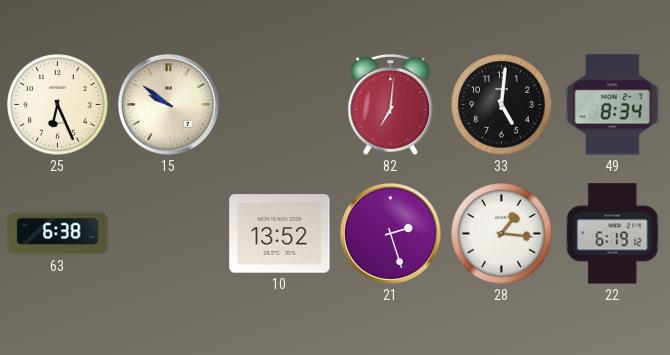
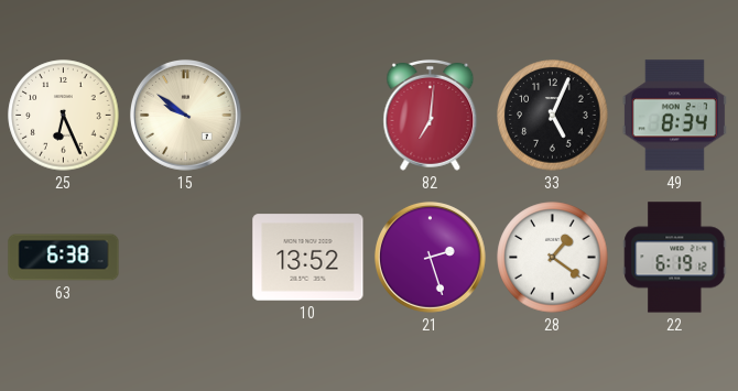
33: 5:01 -> 5:04 (553, 116)
28: 1:16 -> 1:21 (553, 258)
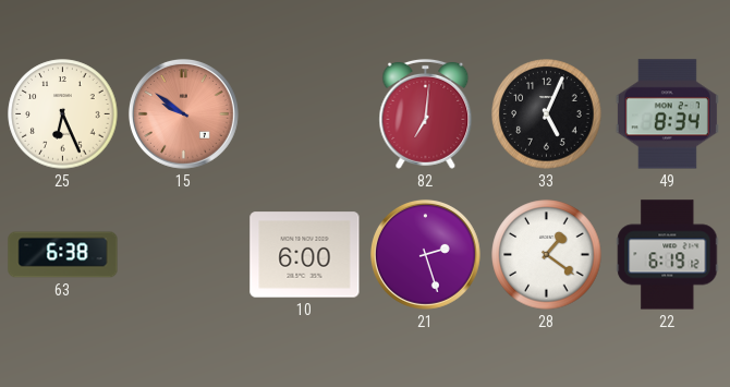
15 dial: cream -> salmon (183, 113)
10: 13:52 -> 6:00 (305, 255)
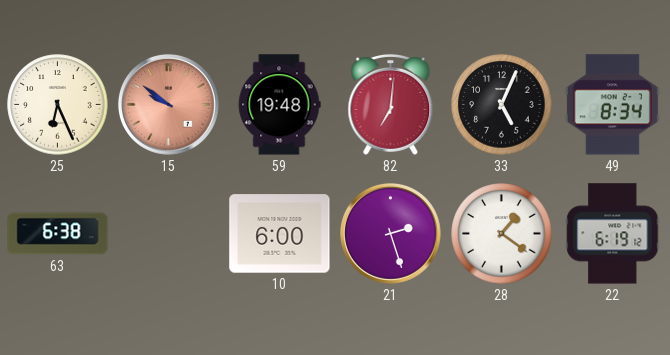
59: none -> 19:48 (279, 105)
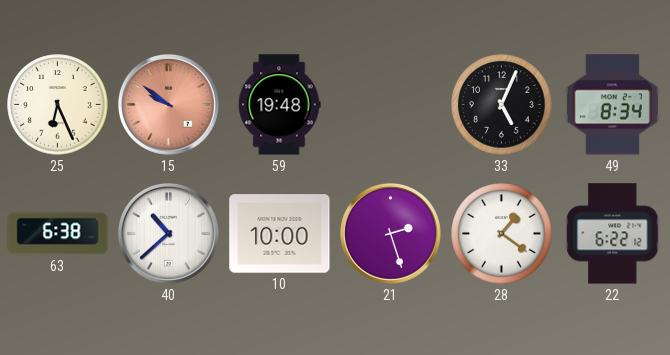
82: 7:01 -> none (391, 104)
40: none -> 10:38 (168, 233)
10: 6:00 -> 10:00 (280, 234)
22: 6:19 -> 6:22 (613, 234)
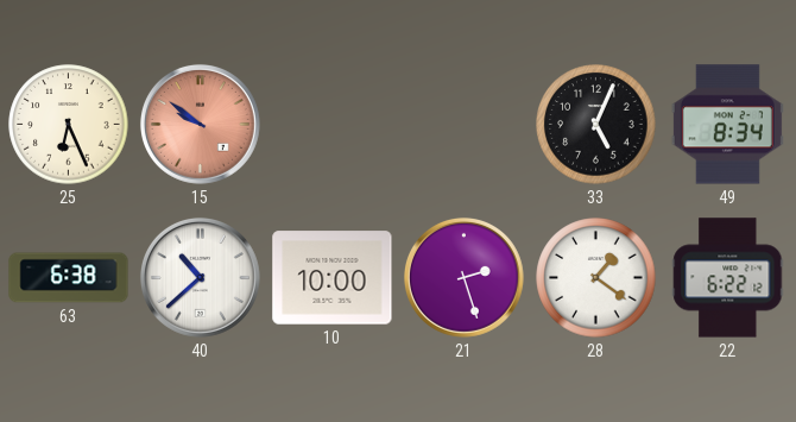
59: 19:48 -> none (279, 105)
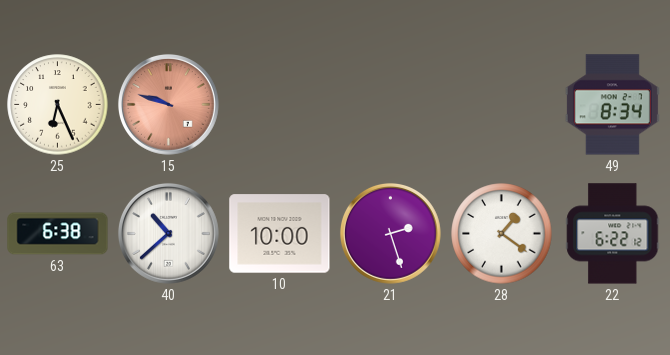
15: 9:51 -> 9:48 (168, 104)
33: 5:04 -> none (596, 125)
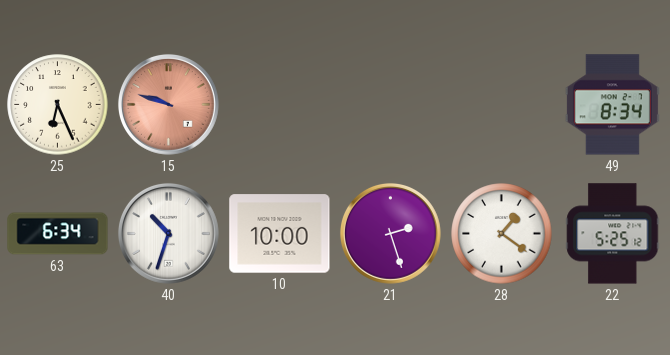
63: 6:38 -> 6:34 (58, 234)
40: 10:38 -> 10:33 (168, 233)
22: 6:22 -> 5:25 (613, 234)
